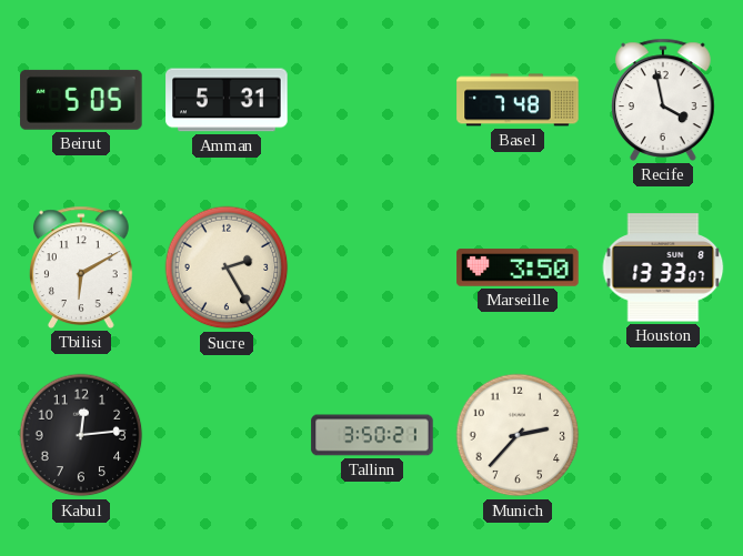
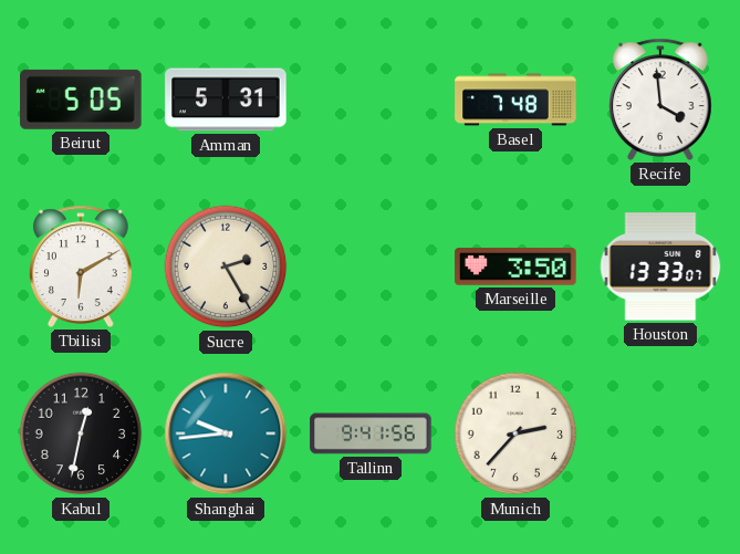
Recife: 3:58 -> 3:59 (661, 100)
Kabul: 12:14 -> 12:32 (81, 433)
Shanghai: none -> 9:44 (226, 433)
Tallinn: 3:50 -> 9:41 (371, 433)
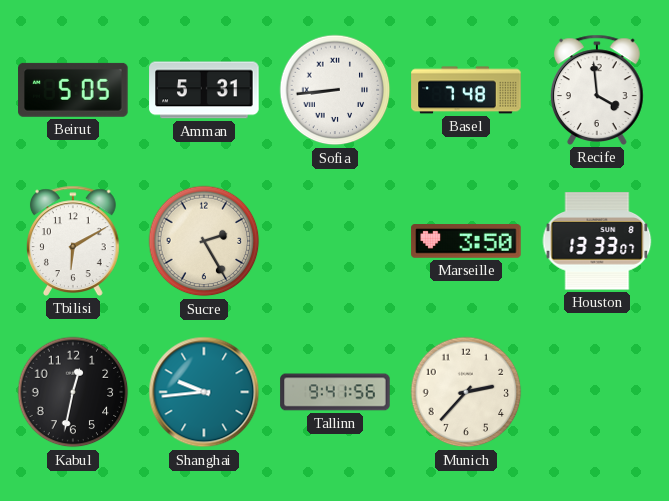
Sofia: none -> 8:44 (335, 90)
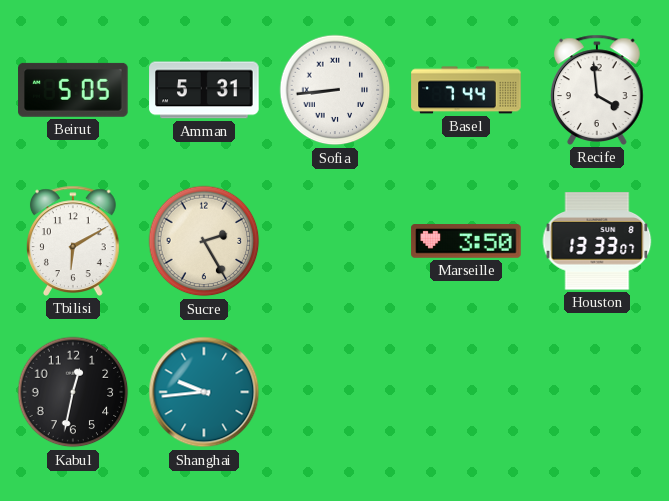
Basel: 7:48 -> 7:44 (466, 90)
Tallinn: 9:41 -> none (335, 392)
Munich: 2:37 -> none (466, 392)
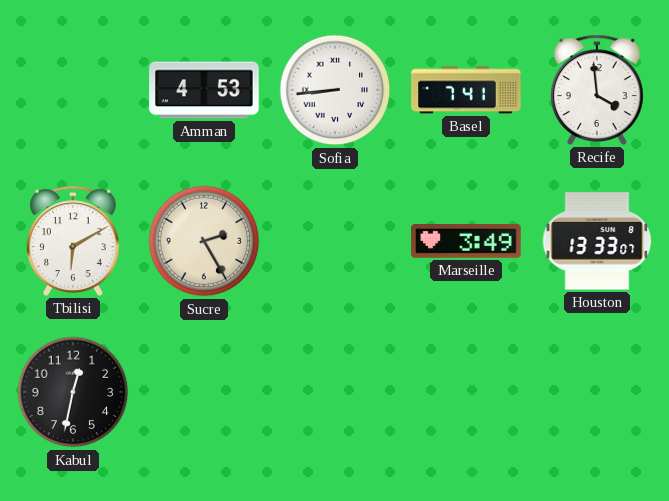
Beirut: 5:05 -> none (73, 90)
Amman: 5:31 -> 4:53 (204, 90)
Basel: 7:44 -> 7:41 (466, 90)
Marseille: 3:50 -> 3:49 (466, 241)
Shanghai: 9:44 -> none (204, 392)
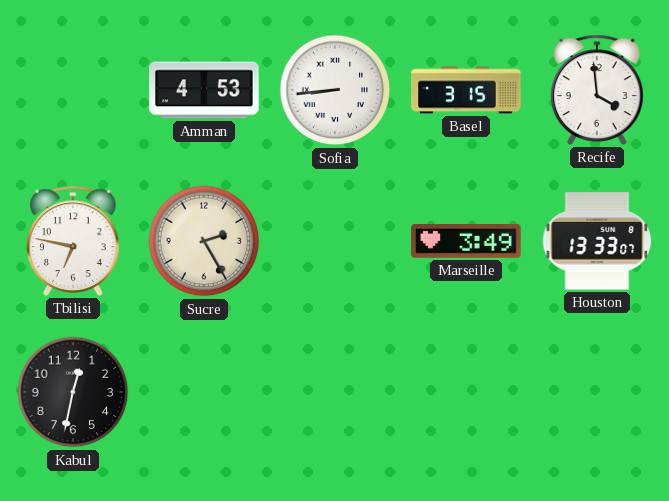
Basel: 7:41 -> 3:15 (466, 90)
Tbilisi: 6:10 -> 6:47 (74, 241)
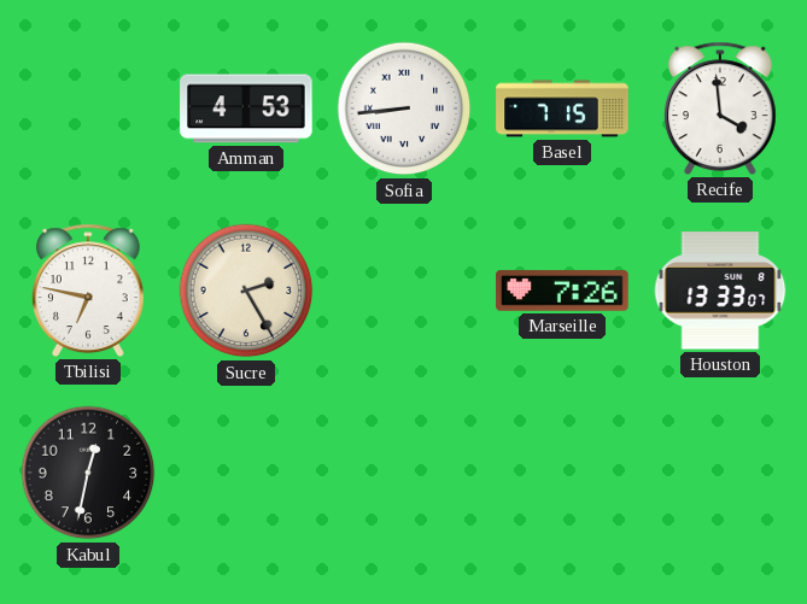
Basel: 3:15 -> 7:15 (562, 109)
Marseille: 3:49 -> 7:26 (562, 291)
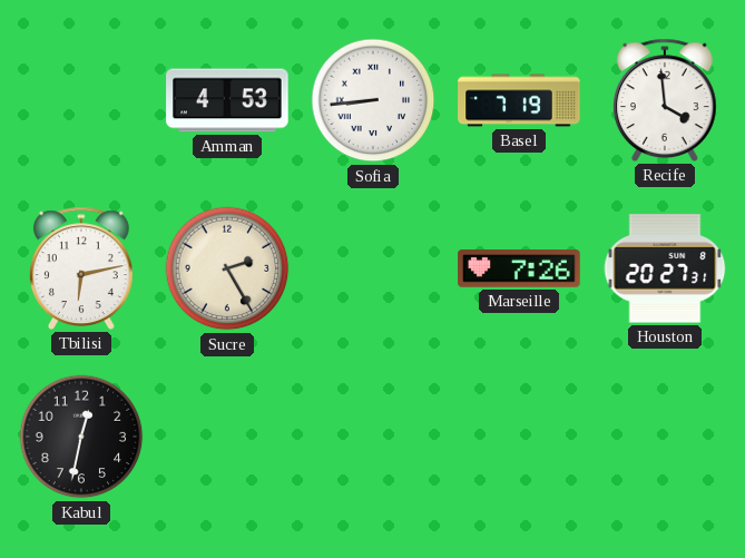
Basel: 7:15 -> 7:19 (519, 100)
Tbilisi: 6:47 -> 6:13 (82, 268)
Houston: 13:33 -> 20:27 (665, 268)
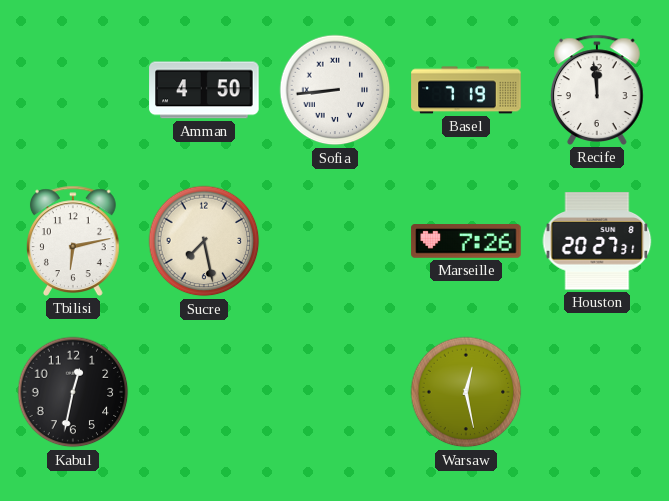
Amman: 4:53 -> 4:50 (204, 90)
Recife: 3:59 -> 11:59 (598, 90)
Sucre: 2:25 -> 7:28 (204, 241)
Warsaw: none -> 12:28 (466, 392)
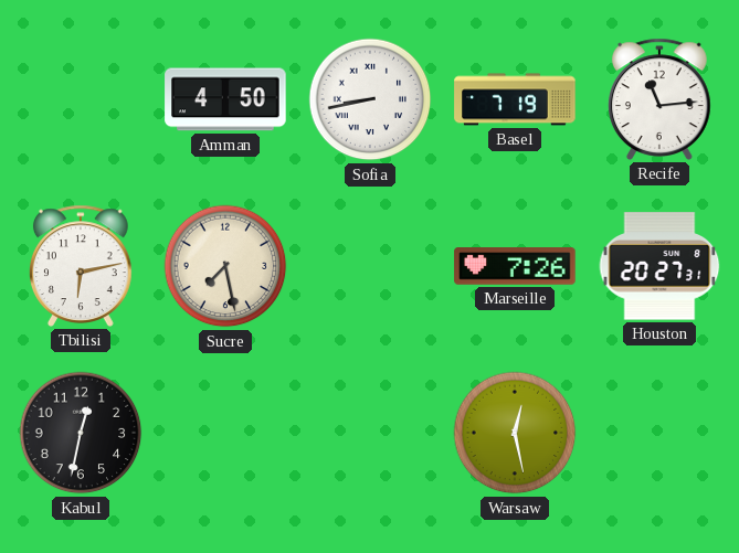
Sofia: 8:44 -> 8:43 (370, 99)
Recife: 11:59 -> 11:14 (661, 99)
